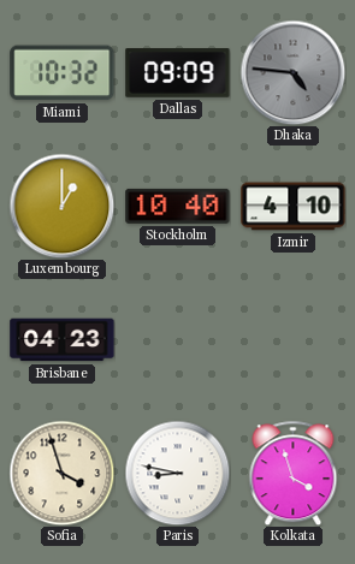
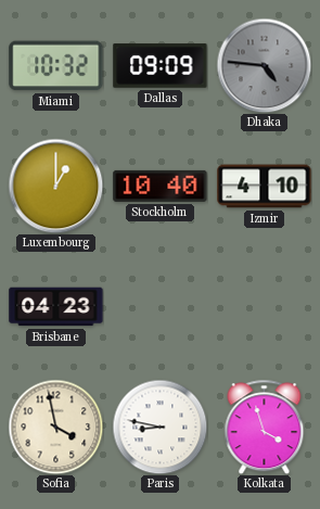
Sofia: 3:57 -> 3:58 (55, 427)
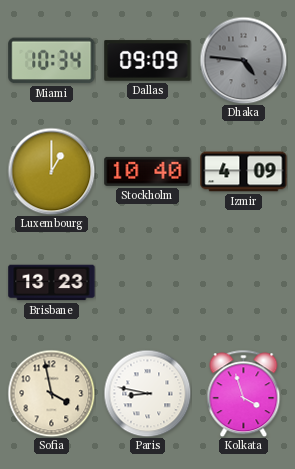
Miami: 10:32 -> 10:34 (52, 61)
Izmir: 4:10 -> 4:09 (244, 172)
Brisbane: 04:23 -> 13:23 (52, 283)
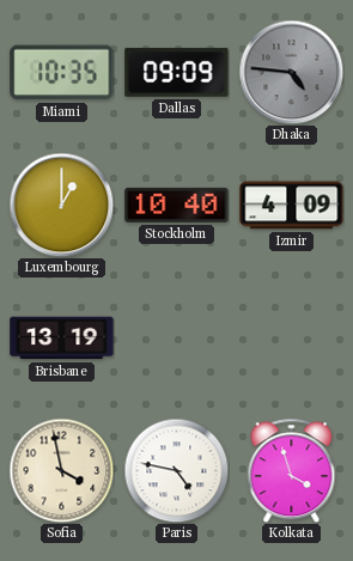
Miami: 10:34 -> 10:35 (62, 73)
Brisbane: 13:23 -> 13:19 (62, 339)
Paris: 8:47 -> 4:47 (176, 470)
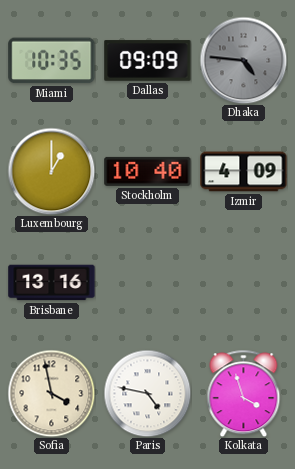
Brisbane: 13:19 -> 13:16 (52, 283)
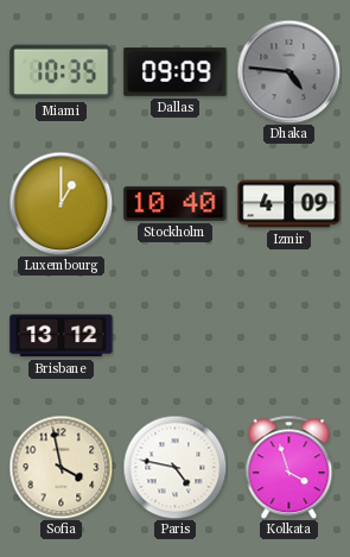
Brisbane: 13:16 -> 13:12 (62, 336)
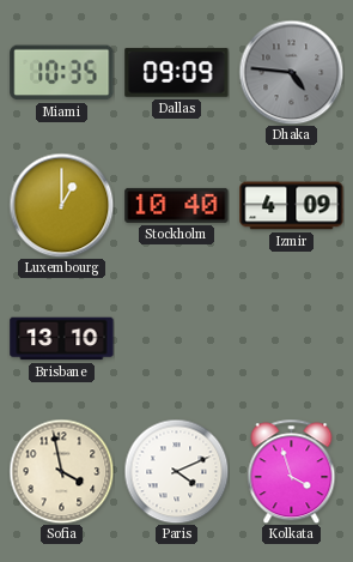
Brisbane: 13:12 -> 13:10 (62, 339)
Paris: 4:47 -> 4:11 (176, 471)
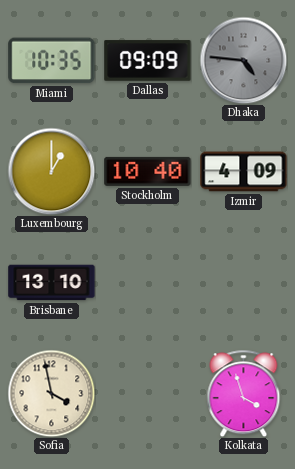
Paris: 4:11 -> none (176, 471)
